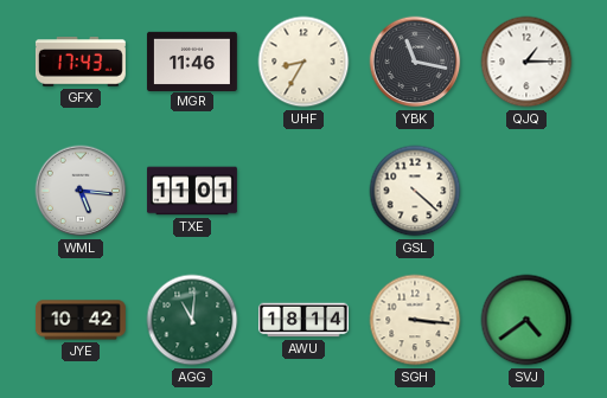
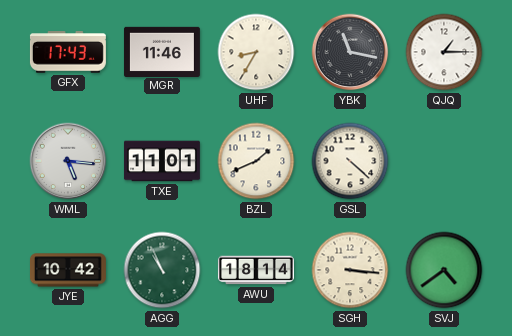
BZL: none -> 1:41 (256, 161)
AGG: 11:01 -> 10:56 (162, 270)
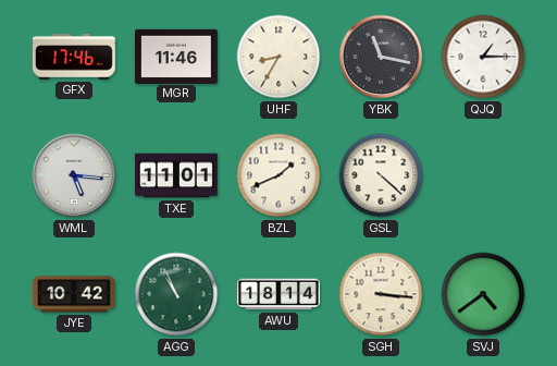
GFX: 17:43 -> 17:46 (74, 57)
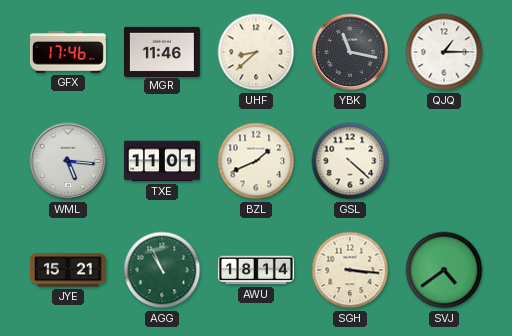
UHF: 8:35 -> 8:38 (256, 52)
JYE: 10:42 -> 15:21 (68, 270)
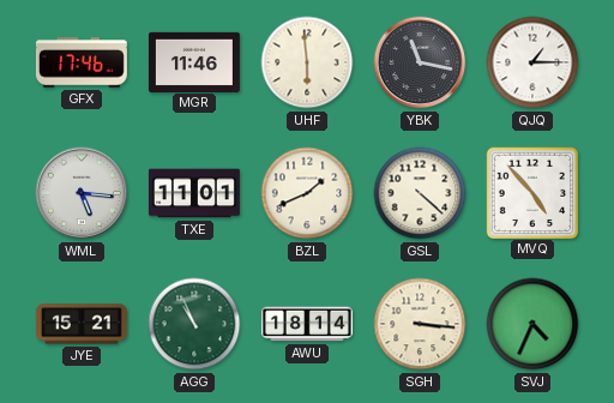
UHF: 8:38 -> 5:59 (307, 62)
MVQ: none -> 4:53 (531, 192)
SVJ: 4:39 -> 4:34 (532, 324)
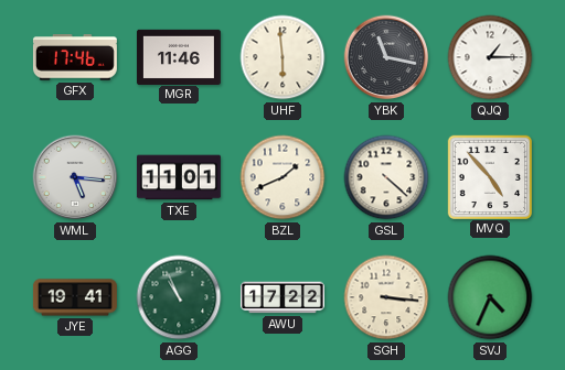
JYE: 15:21 -> 19:41 (75, 297)
AWU: 18:14 -> 17:22 (282, 297)
